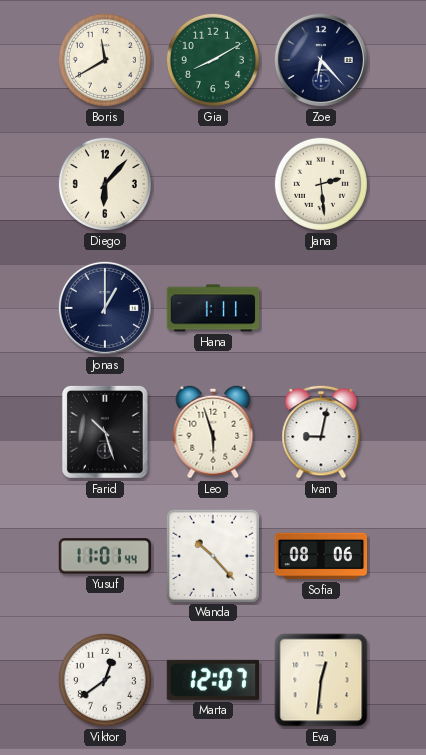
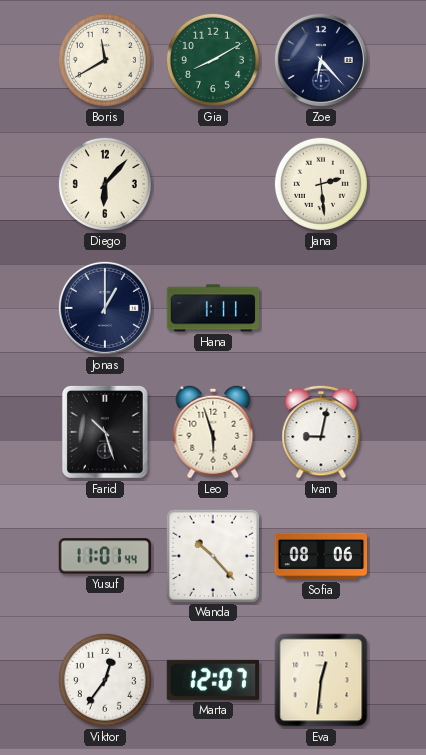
Viktor: 12:39 -> 12:36 (105, 680)
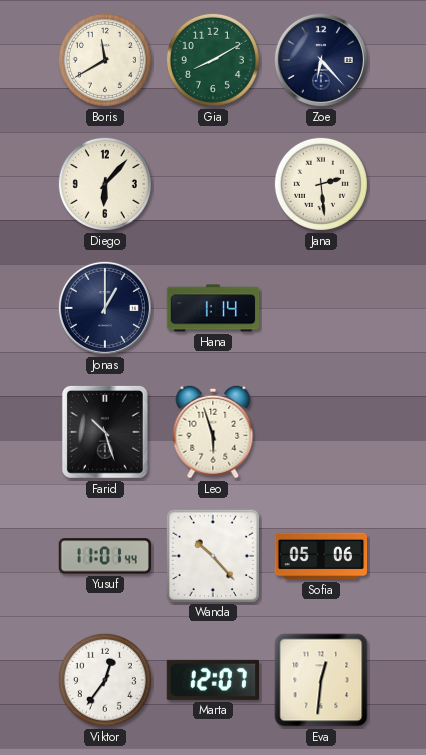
Hana: 1:11 -> 1:14 (213, 308)
Ivan: 9:02 -> none (321, 432)
Sofia: 08:06 -> 05:06 (321, 556)
